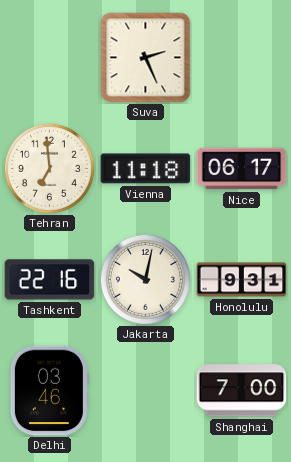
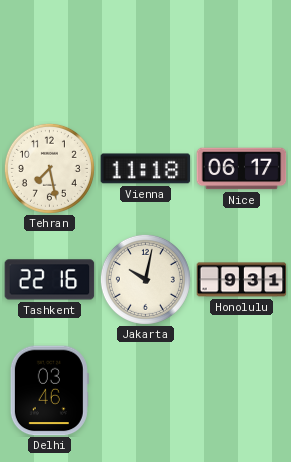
Suva: 2:26 -> none (146, 58)
Tehran: 6:59 -> 7:28 (49, 168)
Shanghai: 7:00 -> none (242, 391)
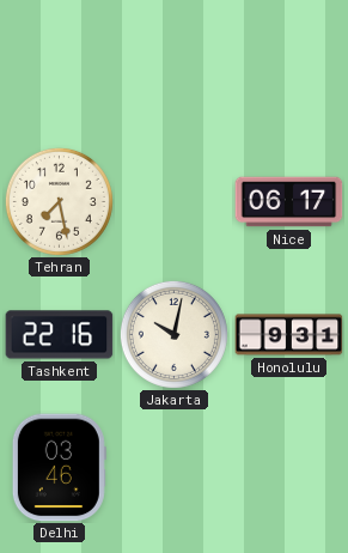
Vienna: 11:18 -> none (146, 169)
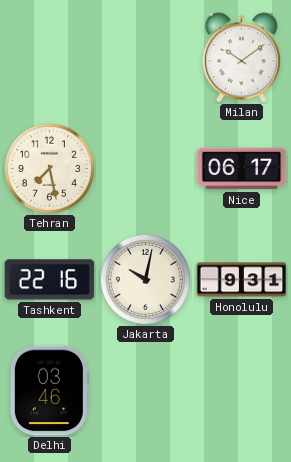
Milan: none -> 10:09 (241, 58)
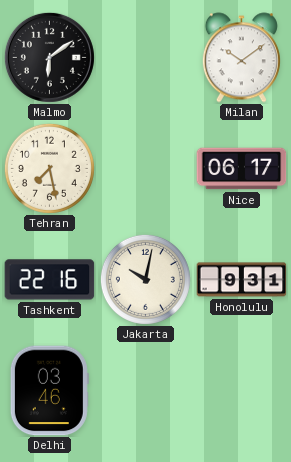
Malmo: none -> 6:09 (49, 57)
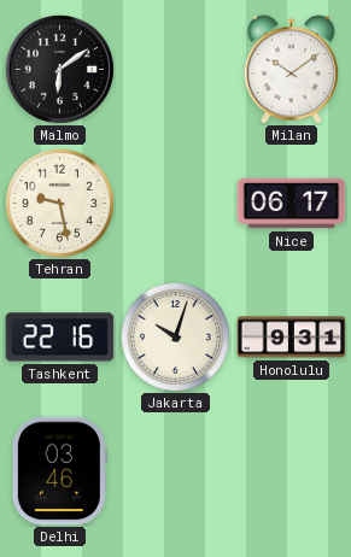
Tehran: 7:28 -> 9:28 (59, 203)
Jakarta: 10:02 -> 10:03 (175, 336)
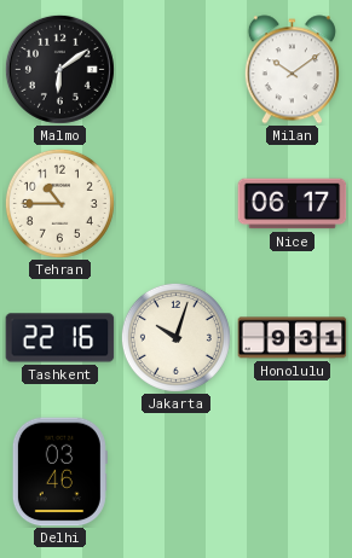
Tehran: 9:28 -> 10:45 (59, 203)
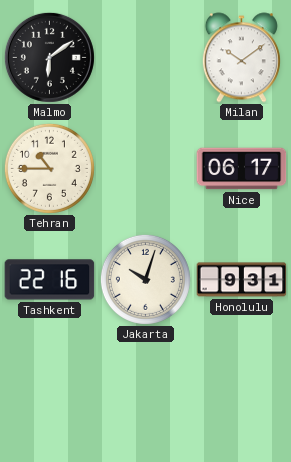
Delhi: 03:46 -> none (59, 472)
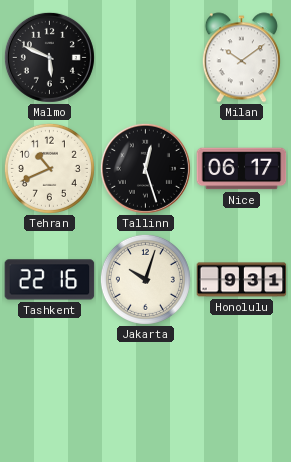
Malmo: 6:09 -> 5:49 (49, 57)
Tehran: 10:45 -> 10:41 (49, 168)
Tallinn: none -> 12:27 (145, 168)
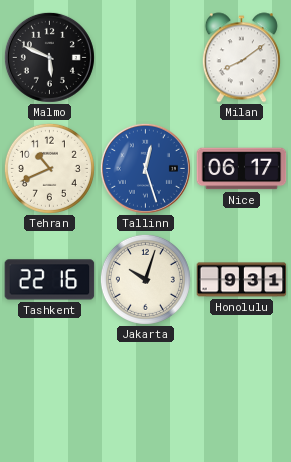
Milan: 10:09 -> 8:09 (241, 58)
Tallinn dial: black -> blue (145, 168)
